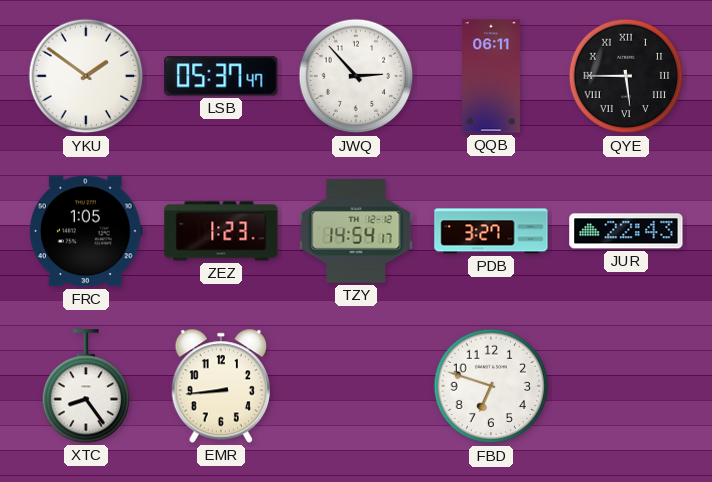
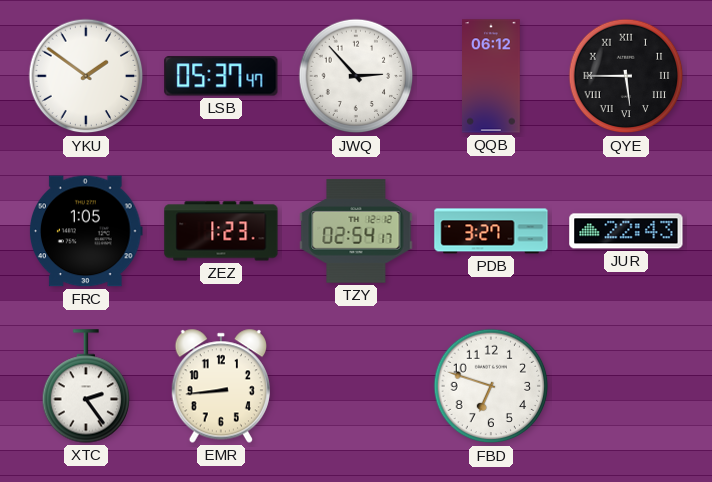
QQB: 06:11 -> 06:12 (492, 76)
TZY: 14:54 -> 02:54 (356, 231)
XTC: 8:24 -> 2:24 (86, 386)
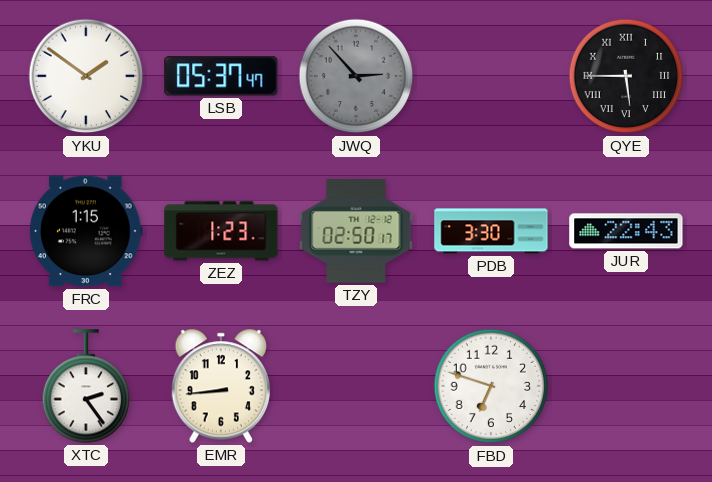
JWQ dial: white -> grey (356, 76)
QQB: 06:12 -> none (492, 76)
FRC: 1:05 -> 1:15 (87, 231)
TZY: 02:54 -> 02:50 (356, 231)
PDB: 3:27 -> 3:30 (491, 231)
